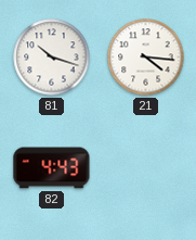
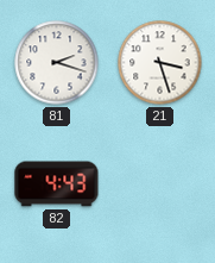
81: 10:18 -> 2:18 (57, 63)
21: 4:16 -> 3:27 (160, 63)
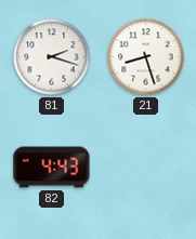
21: 3:27 -> 8:27 (146, 57)
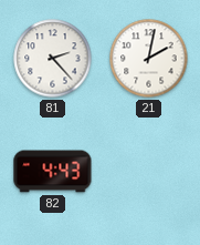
81: 2:18 -> 2:23 (53, 59)
21: 8:27 -> 2:02 (149, 59)
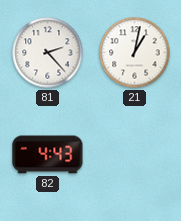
21: 2:02 -> 1:02 (135, 53)
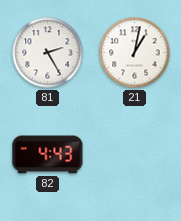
81: 2:23 -> 2:25 (48, 53)
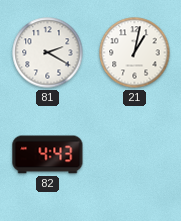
81: 2:25 -> 2:20 (48, 53)
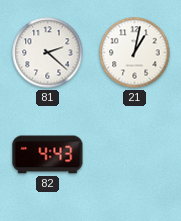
81: 2:20 -> 2:22 (48, 53)
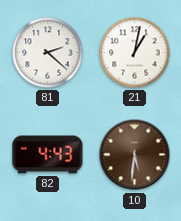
10: none -> 5:31 (135, 155)
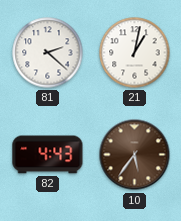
10: 5:31 -> 5:36 (135, 155)
